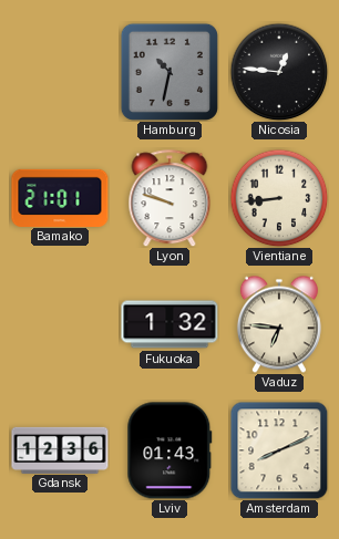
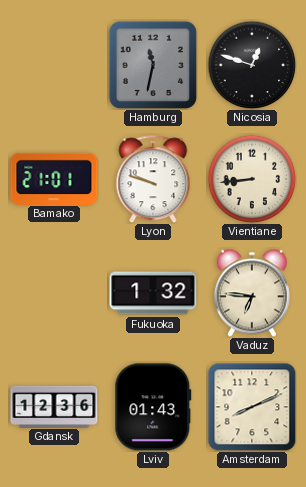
Hamburg: 10:32 -> 11:32 (153, 65)
Nicosia: 12:46 -> 12:48 (252, 65)
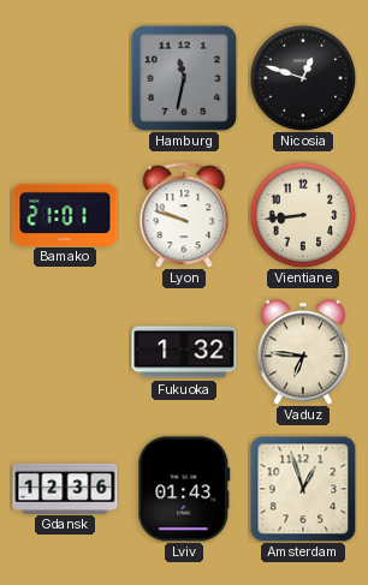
Amsterdam: 8:11 -> 12:57 (303, 489)
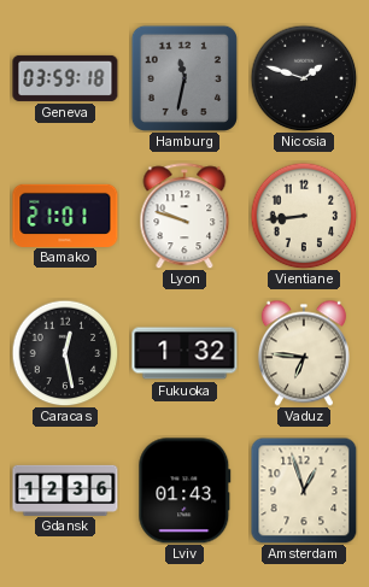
Geneva: none -> 03:59 (65, 78)
Nicosia: 12:48 -> 1:48 (304, 78)
Caracas: none -> 12:28 (65, 353)
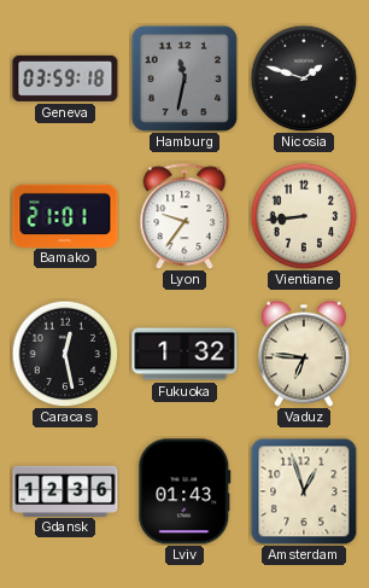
Lyon: 9:48 -> 9:36 (184, 216)
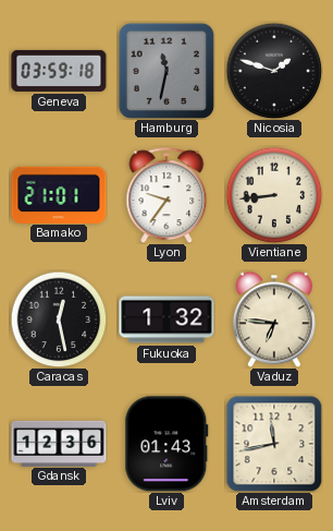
Amsterdam: 12:57 -> 11:43 (274, 444)
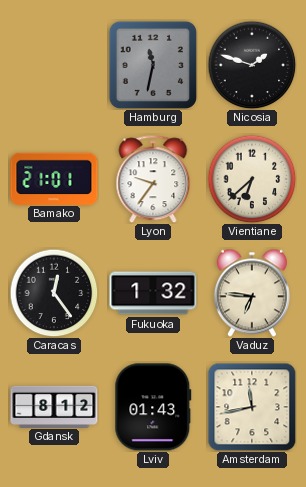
Geneva: 03:59 -> none (59, 71)
Vientiane: 8:44 -> 6:38 (252, 179)
Caracas: 12:28 -> 12:24 (54, 293)
Gdansk: 12:36 -> 8:12 (54, 406)
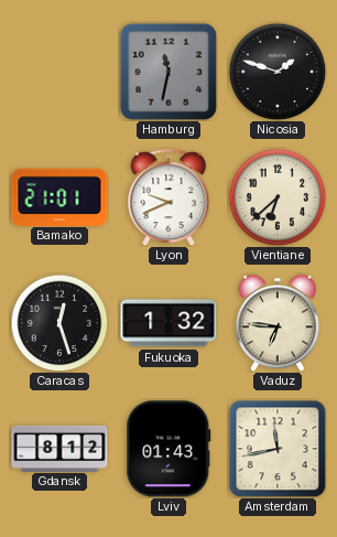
Lyon: 9:36 -> 9:41 (168, 197)
Caracas: 12:24 -> 12:27 (59, 323)
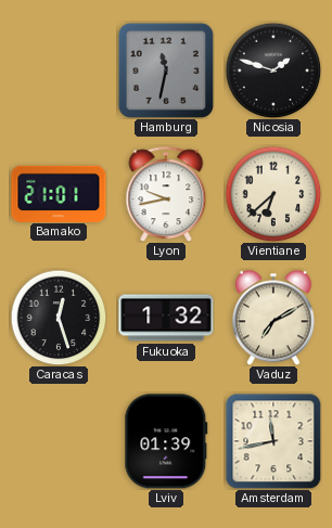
Lyon: 9:41 -> 9:43 (166, 194)
Vaduz: 6:46 -> 7:10 (273, 318)
Gdansk: 8:12 -> none (59, 448)
Lviv: 01:43 -> 01:39 (166, 441)
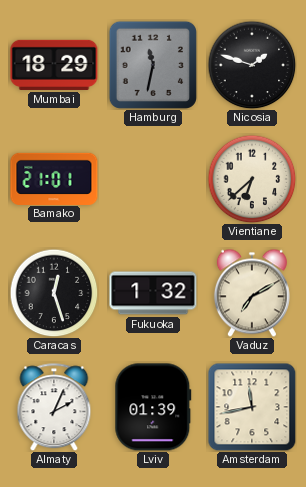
Mumbai: none -> 18:29 (54, 65)
Lyon: 9:43 -> none (166, 194)
Almaty: none -> 2:04 (54, 407)
